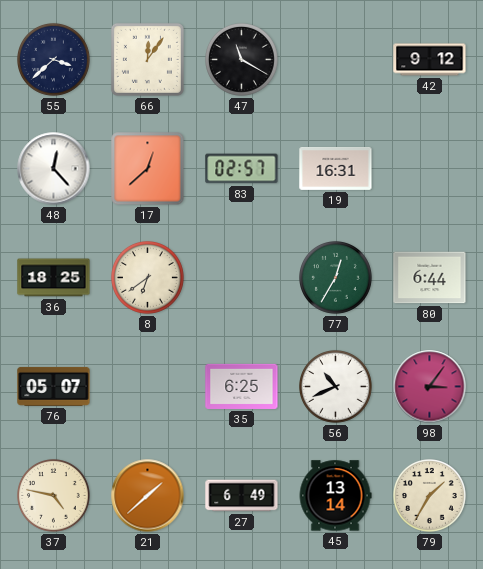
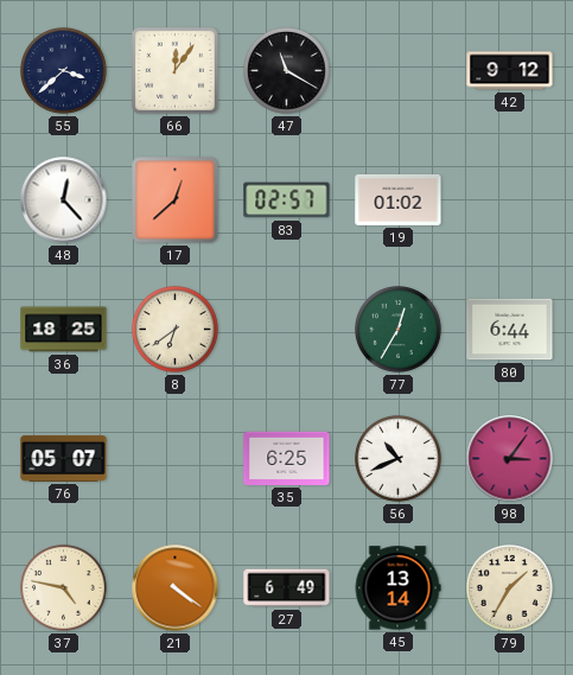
19: 16:31 -> 01:02 (399, 199)
21: 1:38 -> 4:21 (176, 588)
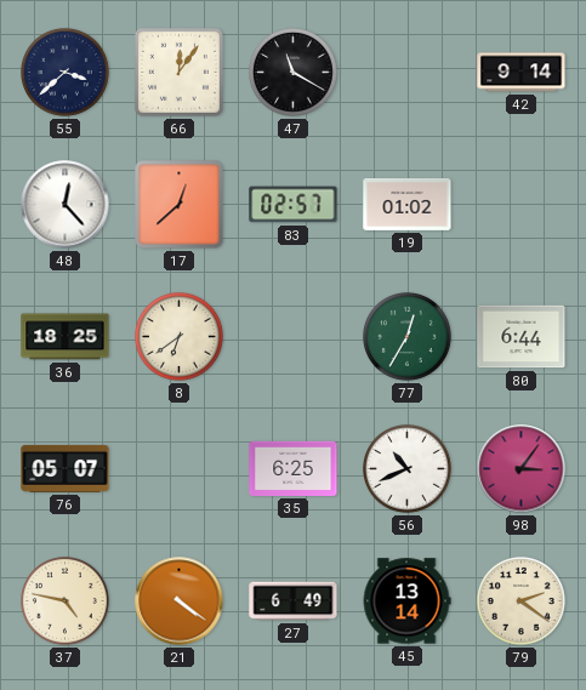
42: 9:12 -> 9:14 (522, 73)
79: 1:35 -> 2:21 (522, 601)
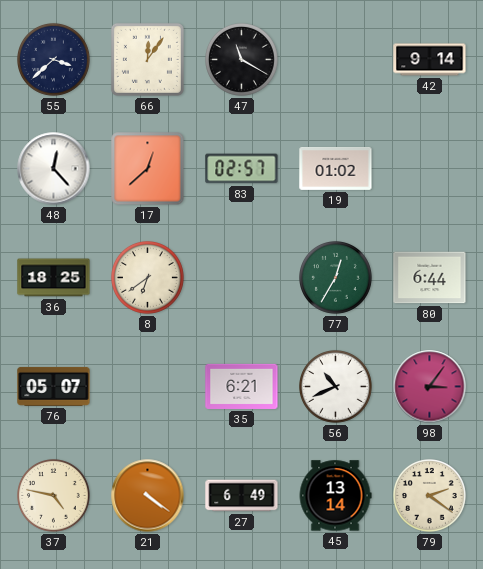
35: 6:25 -> 6:21 (242, 386)
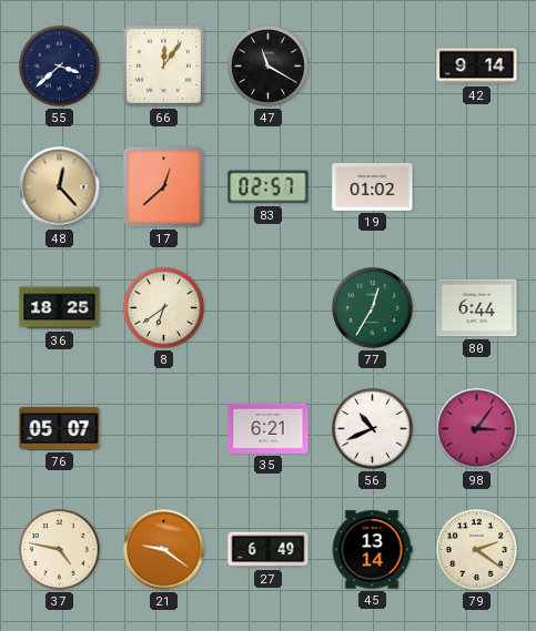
48 dial: white -> champagne (60, 187)
21: 4:21 -> 9:21 (164, 550)
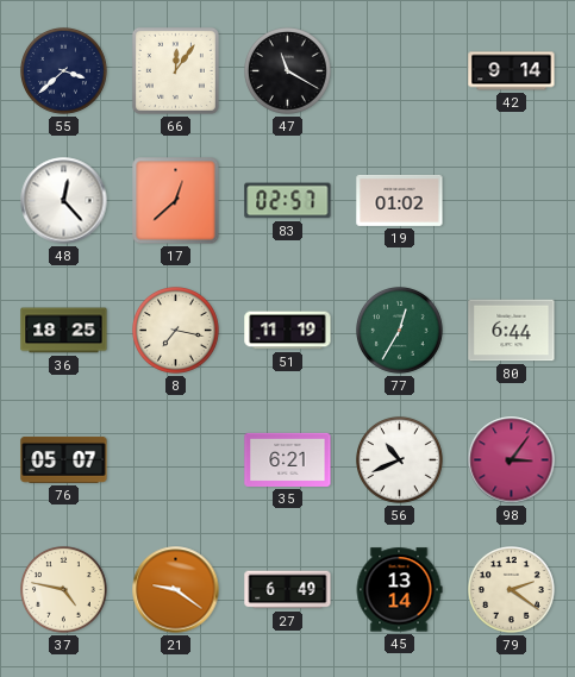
48 dial: champagne -> white (64, 201)
8: 6:39 -> 7:17 (176, 331)
51: none -> 11:19 (288, 331)
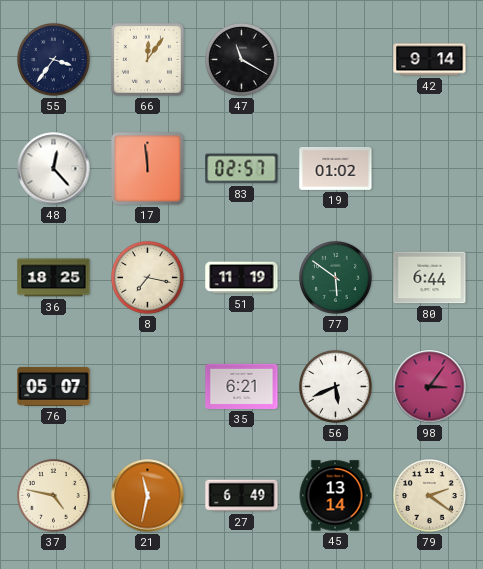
55: 3:38 -> 3:36 (54, 60)
17: 12:38 -> 11:59 (148, 169)
77: 12:35 -> 5:51 (336, 278)
56: 10:41 -> 5:41 (336, 387)
21: 9:21 -> 11:32 (148, 496)
